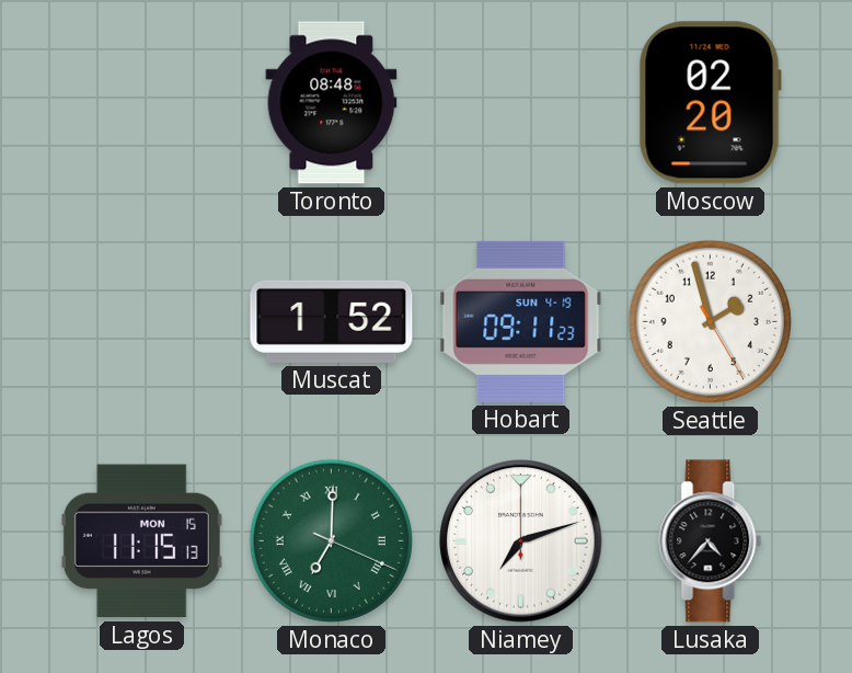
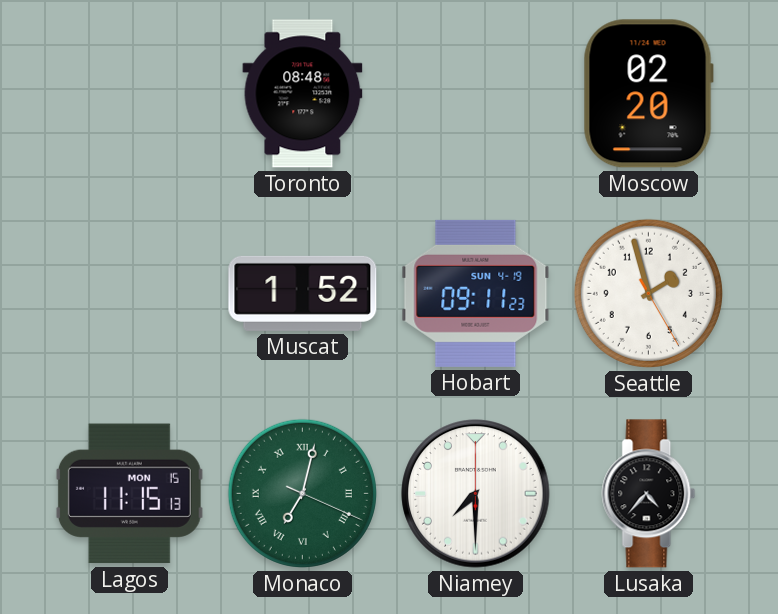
Monaco: 7:00 -> 7:02 (302, 493)
Niamey: 7:12 -> 7:30 (476, 494)
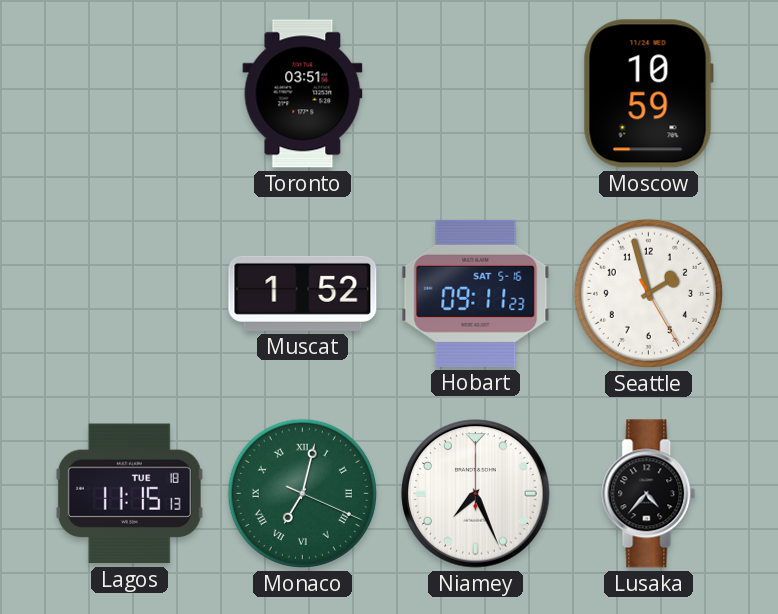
Toronto: 08:48 -> 03:51 (303, 94)
Moscow: 02:20 -> 10:59 (648, 94)
Hobart date: SUN 4-19 -> SAT 5-16 (476, 293)
Lagos date: MON 15 -> TUE 18 (129, 494)
Niamey: 7:30 -> 7:26 (476, 494)
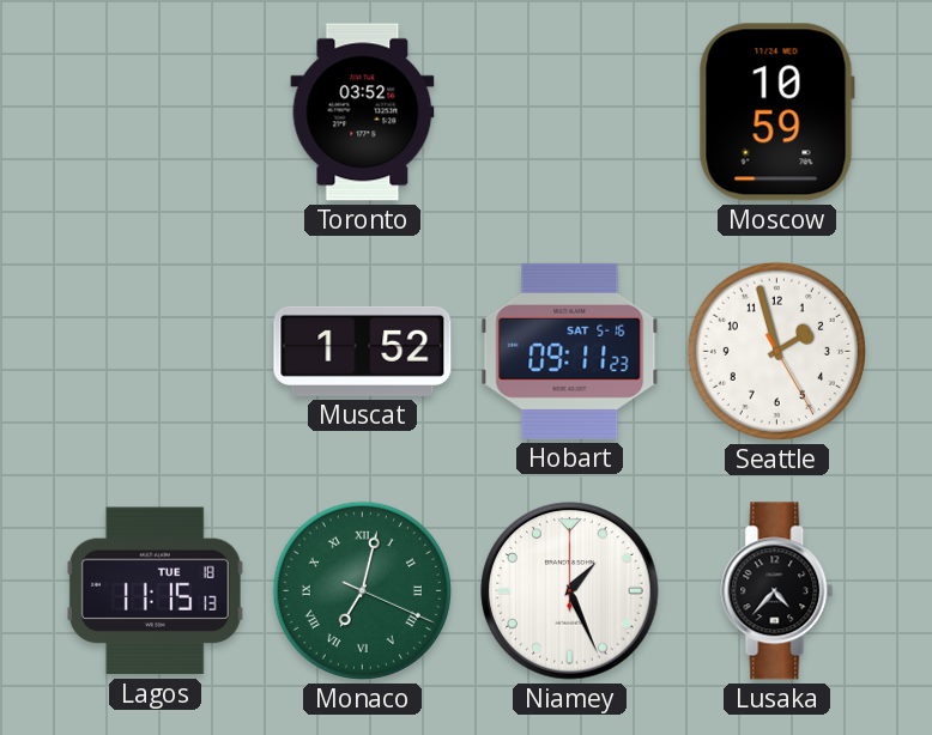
Toronto: 03:51 -> 03:52 (363, 113)
Niamey: 7:26 -> 1:26 (570, 591)
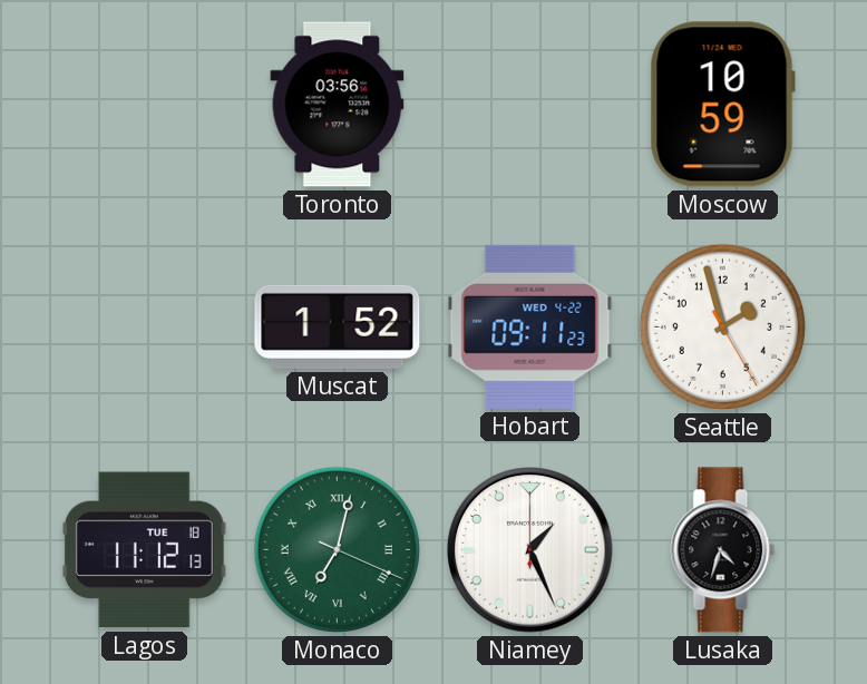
Toronto: 03:52 -> 03:56 (338, 105)
Hobart date: SAT 5-16 -> WED 4-22 (530, 326)
Lagos: 11:15 -> 11:12 (144, 550)
Lusaka: 4:37 -> 4:33 (723, 550)
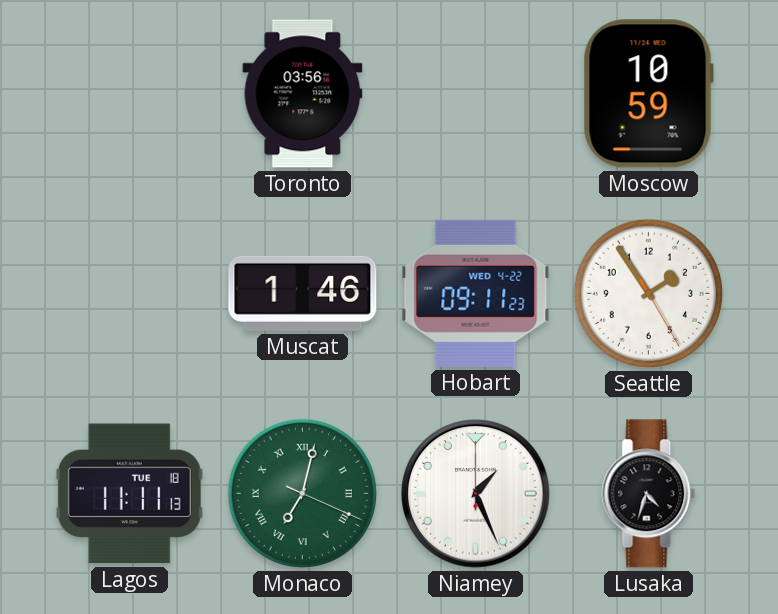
Muscat: 1:52 -> 1:46 (303, 293)
Seattle: 1:57 -> 1:54 (648, 293)
Lagos: 11:12 -> 11:11 (129, 494)
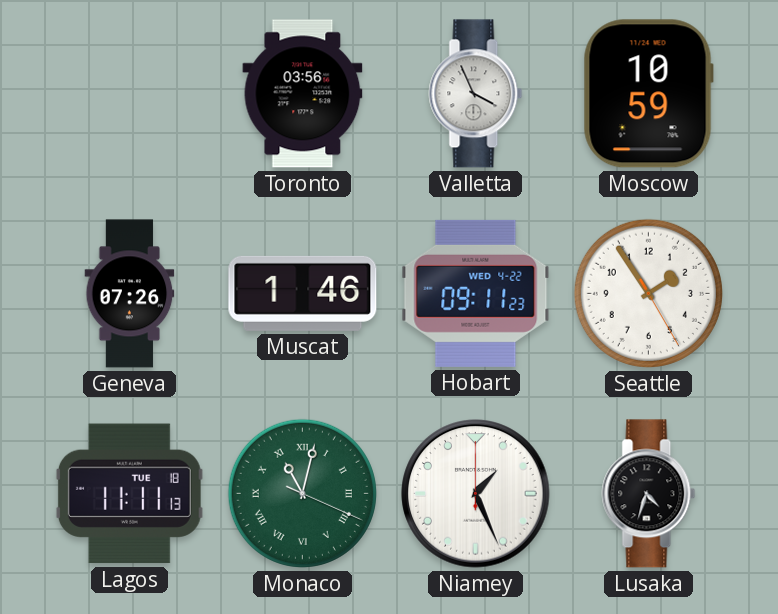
Valletta: none -> 3:56 (476, 94)
Geneva: none -> 07:26 (130, 294)
Monaco: 7:02 -> 11:02 (302, 493)
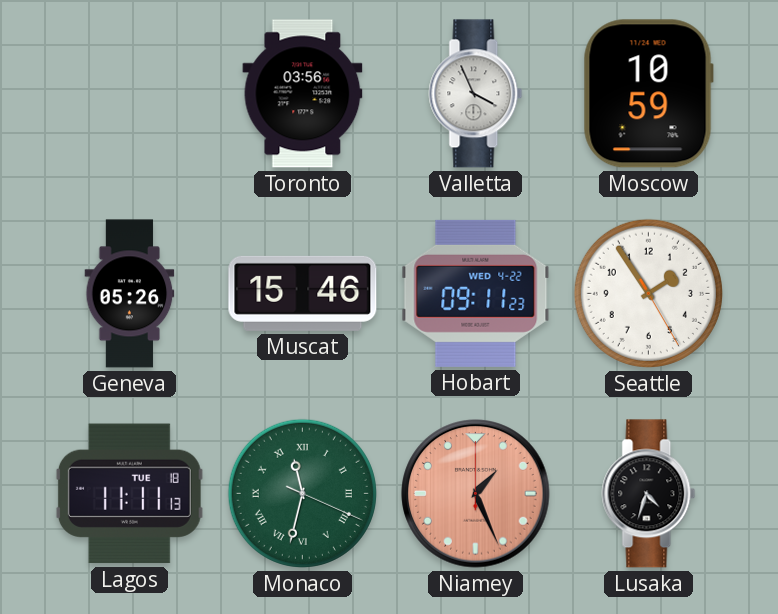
Geneva: 07:26 -> 05:26 (130, 294)
Muscat: 1:46 -> 15:46 (303, 293)
Monaco: 11:02 -> 11:32 (302, 493)
Niamey dial: white -> salmon (476, 494)
